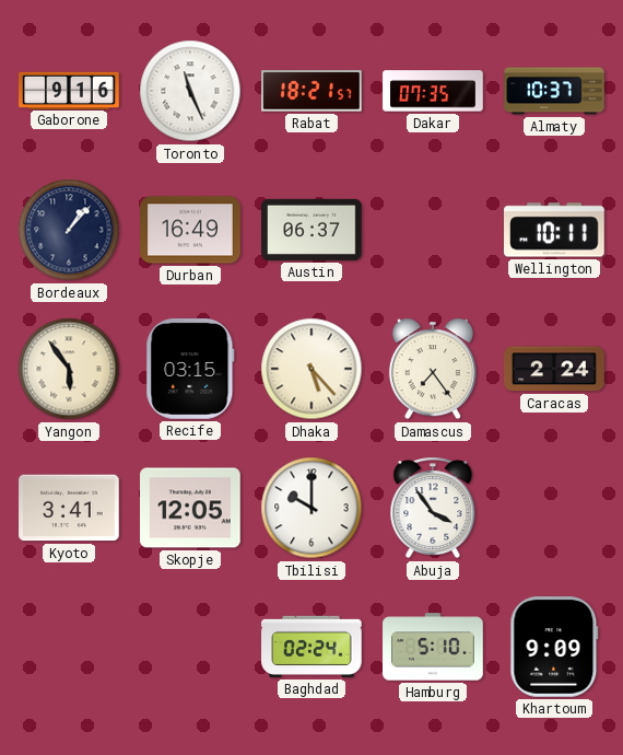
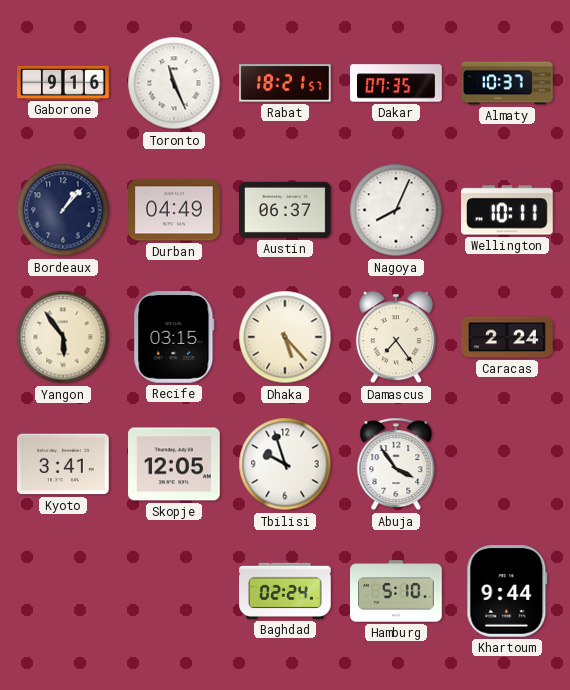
Durban: 16:49 -> 04:49 (174, 210)
Nagoya: none -> 8:04 (396, 210)
Tbilisi: 10:00 -> 9:57 (285, 464)
Khartoum: 9:09 -> 9:44 (507, 591)
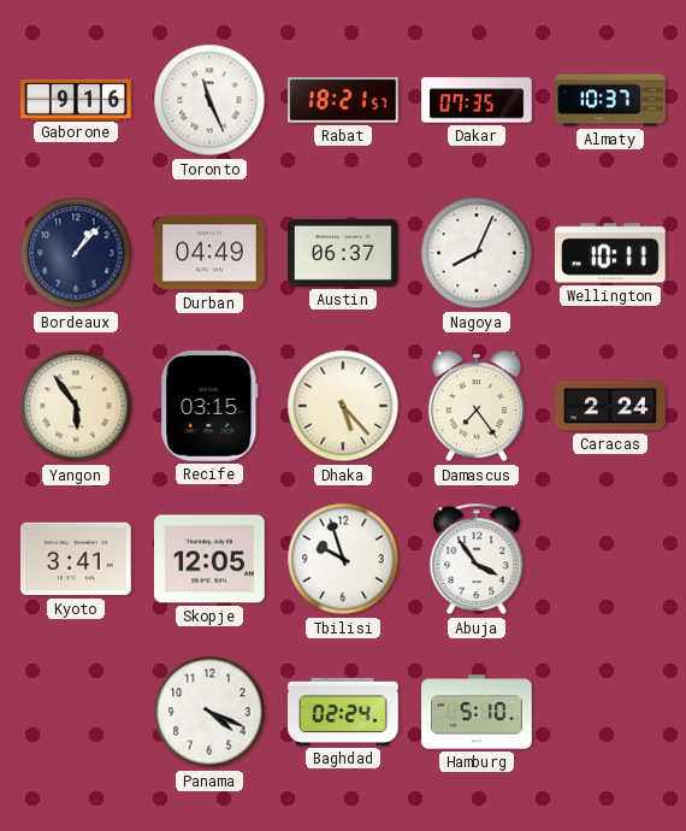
Panama: none -> 4:19 (209, 712)
Khartoum: 9:44 -> none (507, 591)
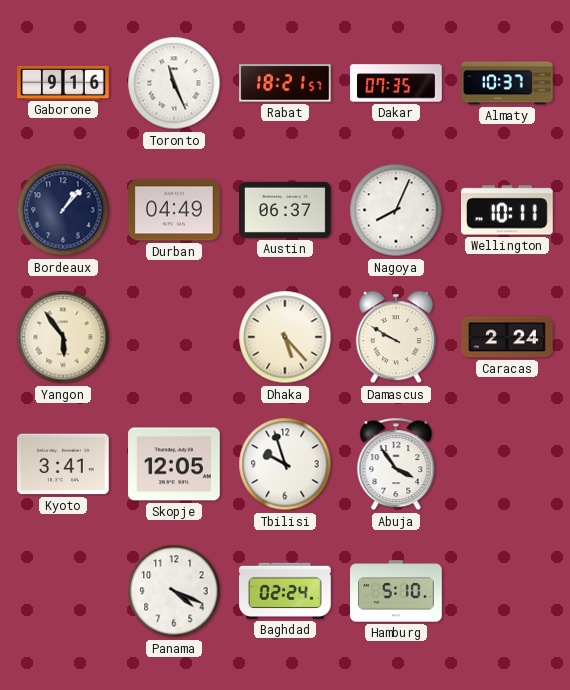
Recife: 03:15 -> none (209, 406)
Damascus: 7:24 -> 9:50 (396, 337)
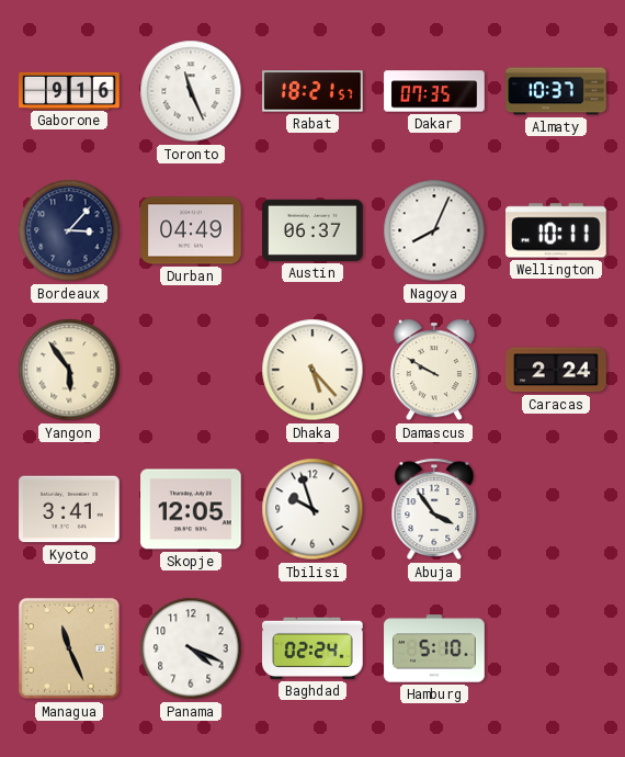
Bordeaux: 1:07 -> 3:07 (69, 230)
Managua: none -> 11:26 (69, 648)
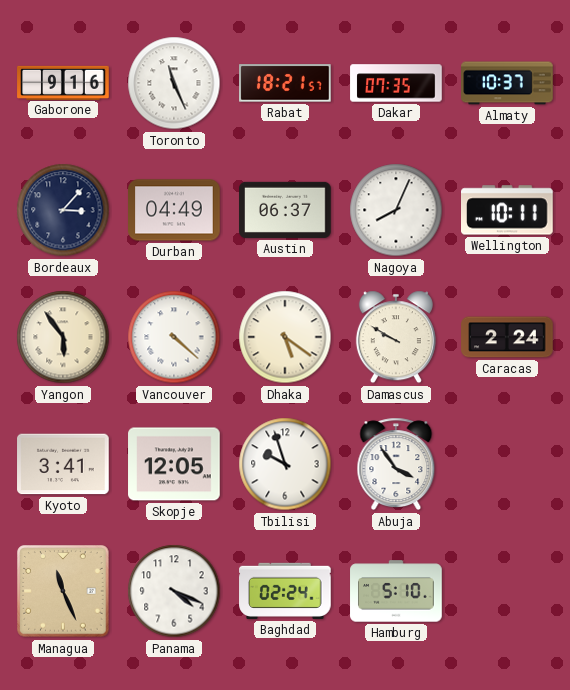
Vancouver: none -> 4:22 (174, 337)
Dhaka: 5:23 -> 5:21 (285, 337)
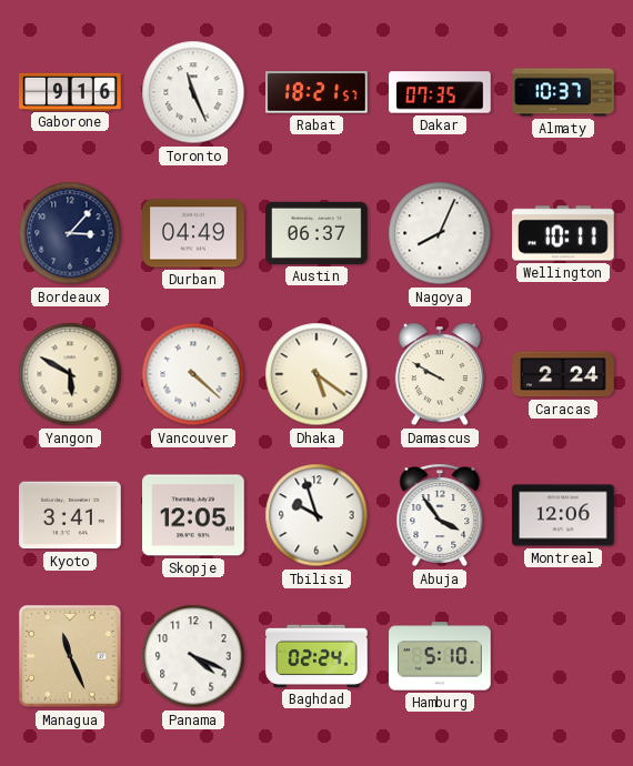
Yangon: 5:54 -> 5:50 (70, 374)
Montreal: none -> 12:06 (563, 515)
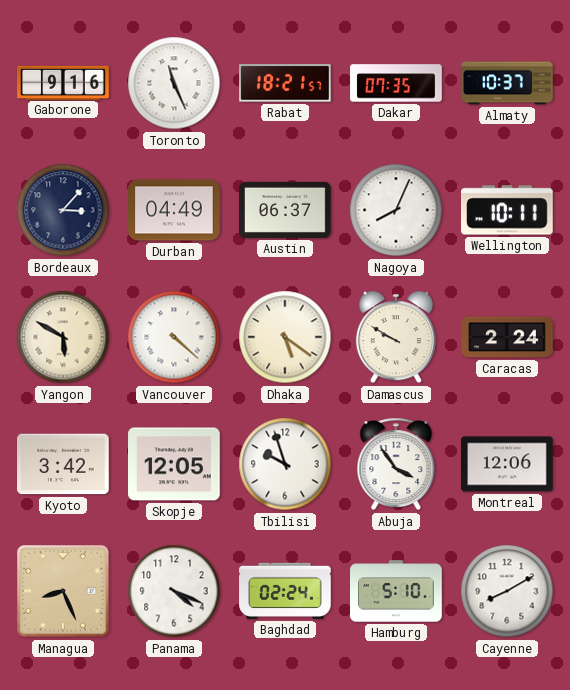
Kyoto: 3:41 -> 3:42 (63, 464)
Managua: 11:26 -> 8:26 (63, 591)
Cayenne: none -> 8:10 (507, 591)
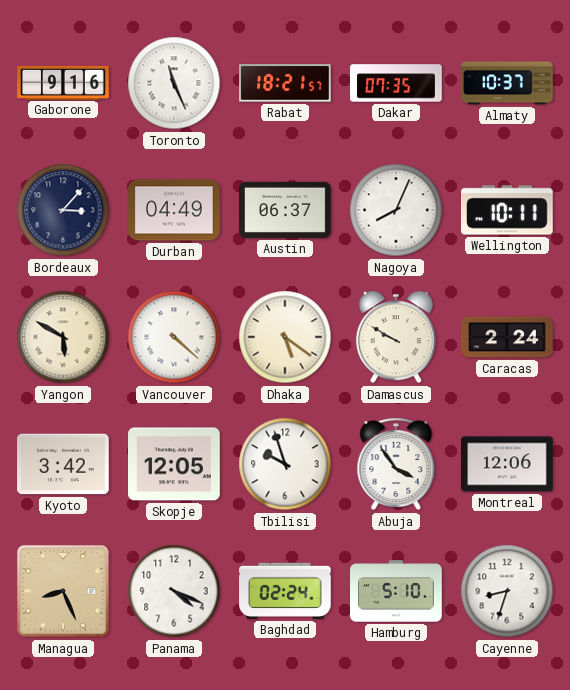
Cayenne: 8:10 -> 8:33 (507, 591)
